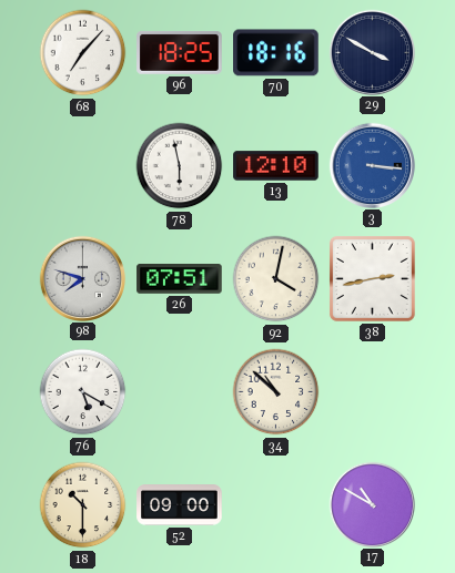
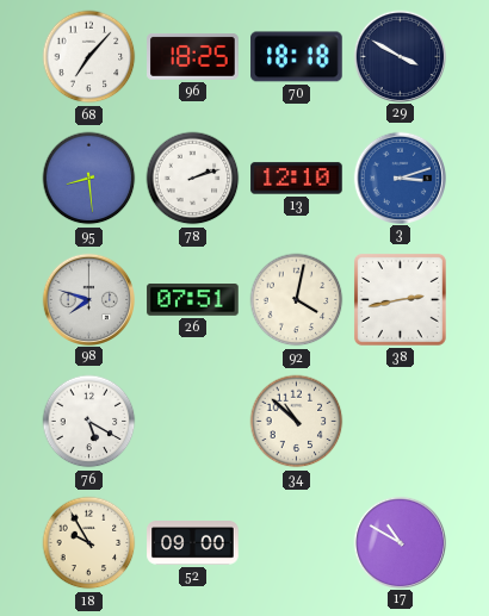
70: 18:16 -> 18:18 (297, 57)
95: none -> 8:29 (89, 179)
78: 5:58 -> 2:12 (193, 179)
3: 3:16 -> 3:12 (400, 178)
18: 10:30 -> 9:55 (89, 543)
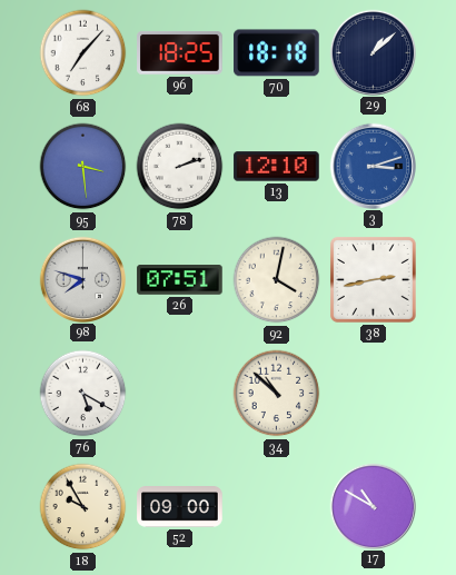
29: 3:50 -> 1:08 (373, 52)
95: 8:29 -> 3:29 (83, 167)
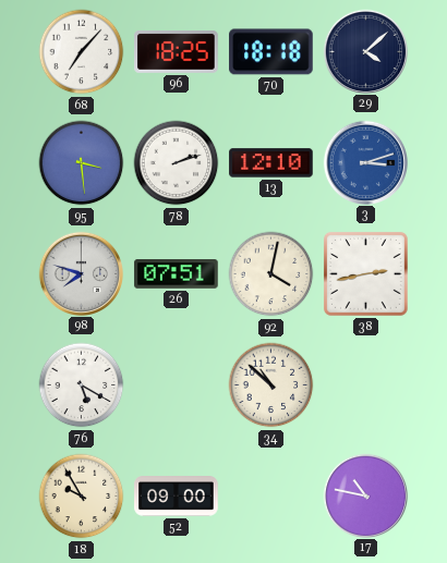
29: 1:08 -> 4:08 (365, 51)
17: 10:50 -> 10:47 (365, 495)
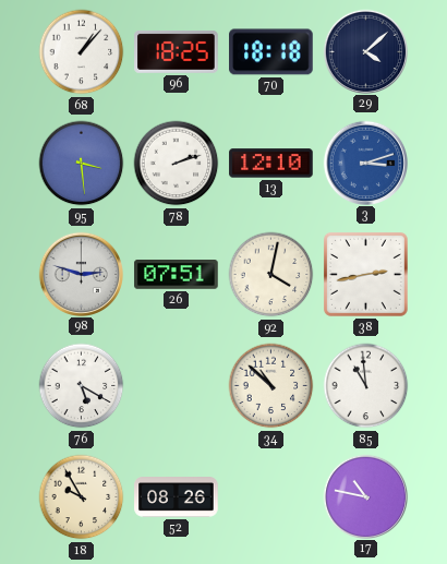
68: 7:07 -> 1:07 (82, 52)
98: 7:48 -> 2:48 (81, 274)
85: none -> 10:59 (366, 386)
52: 09:00 -> 08:26 (177, 497)
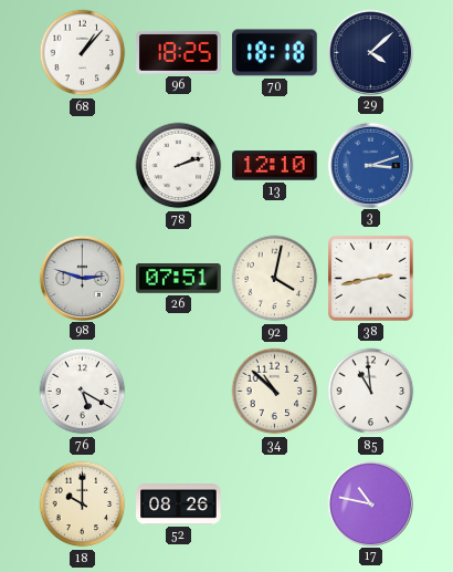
95: 3:29 -> none (82, 164)
18: 9:55 -> 10:00 (83, 505)
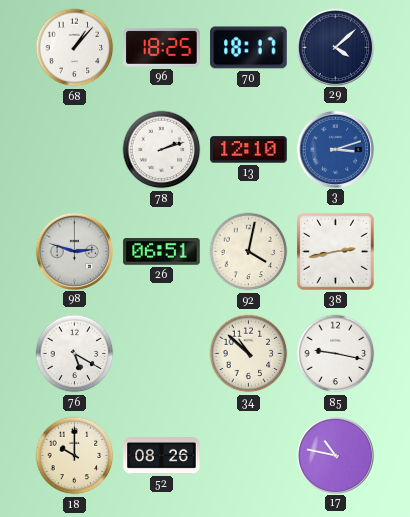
70: 18:18 -> 18:17 (249, 48)
26: 07:51 -> 06:51 (162, 252)
85: 10:59 -> 9:17 (336, 354)
